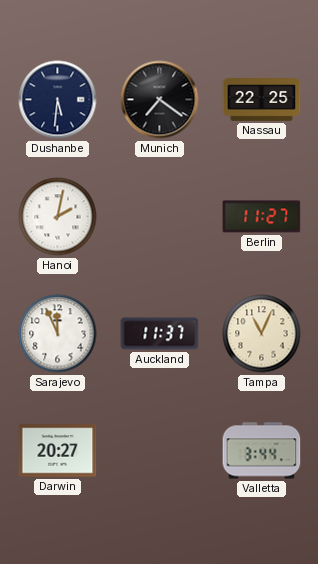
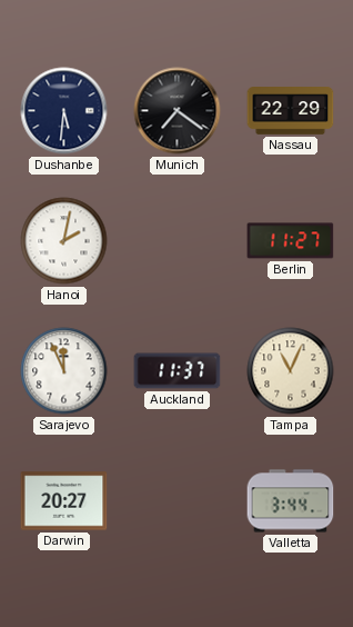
Nassau: 22:25 -> 22:29 (291, 111)
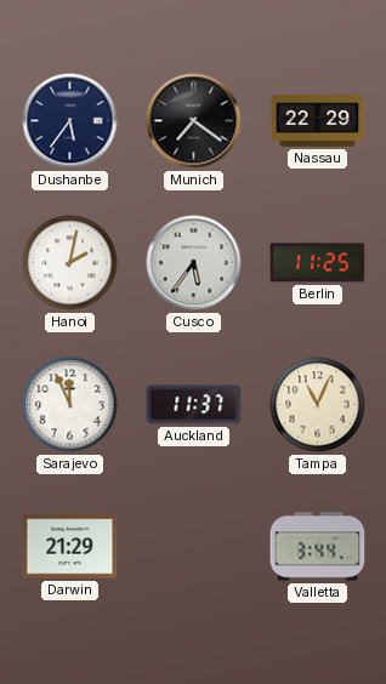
Dushanbe: 5:31 -> 5:36 (70, 121)
Cusco: none -> 5:36 (194, 263)
Berlin: 11:27 -> 11:25 (318, 263)
Darwin: 20:27 -> 21:29 (70, 547)
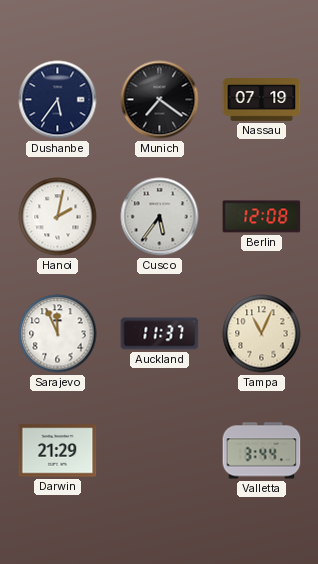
Nassau: 22:29 -> 07:19 (262, 100)
Berlin: 11:25 -> 12:08 (262, 217)
